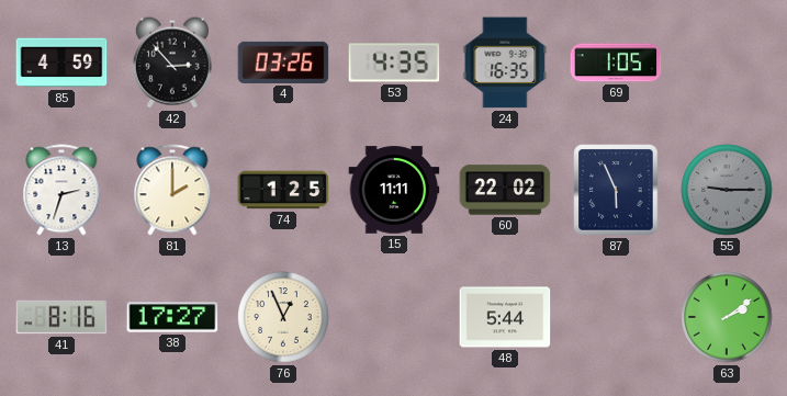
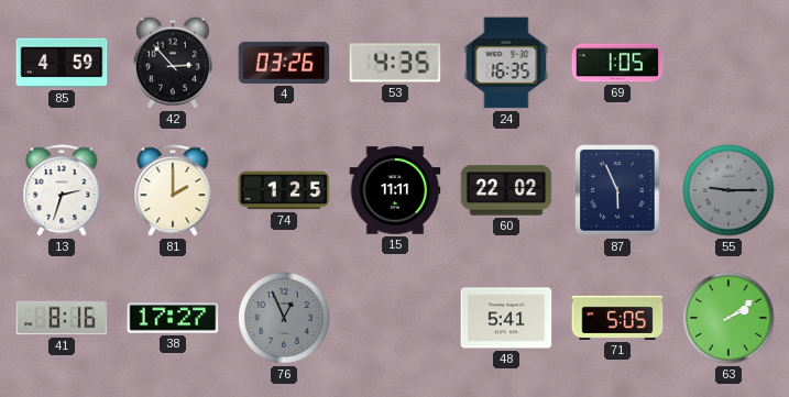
76 dial: cream -> grey (284, 318)
48: 5:44 -> 5:41 (506, 318)
71: none -> 5:05 (617, 318)
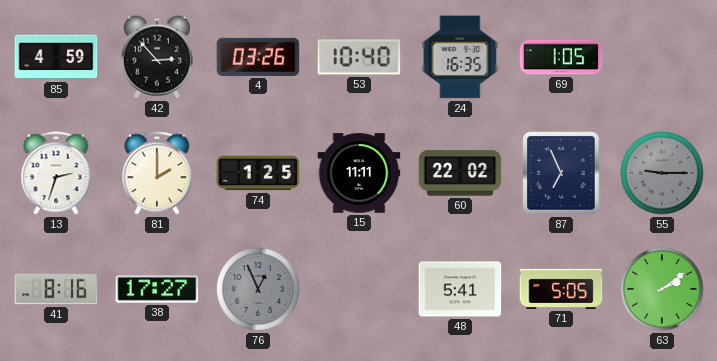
53: 4:35 -> 10:40 (359, 57)
87: 5:56 -> 6:56 (561, 173)
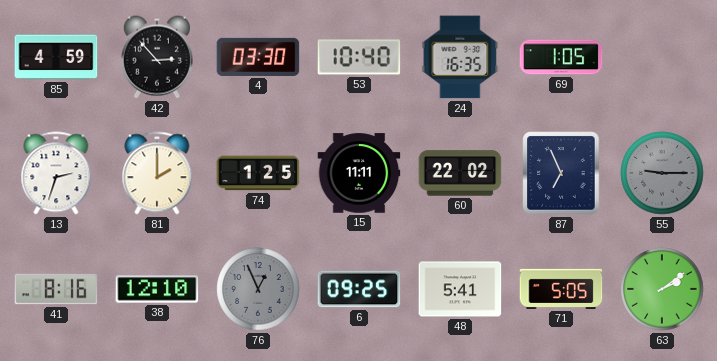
4: 03:26 -> 03:30 (258, 57)
38: 17:27 -> 12:10 (157, 289)
6: none -> 09:25 (359, 289)
